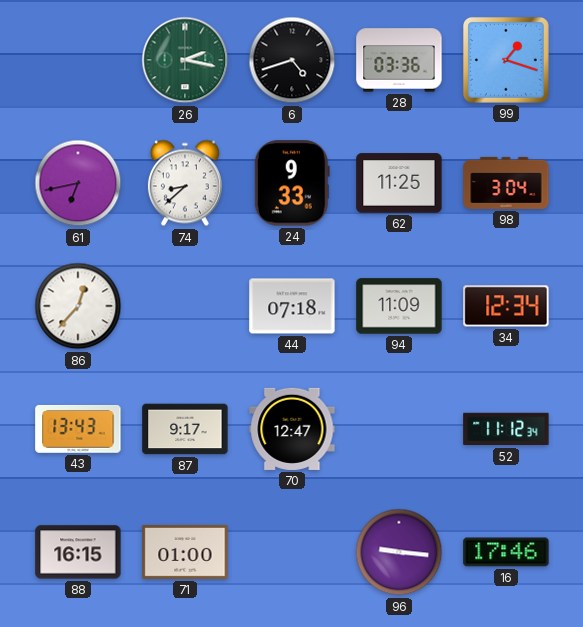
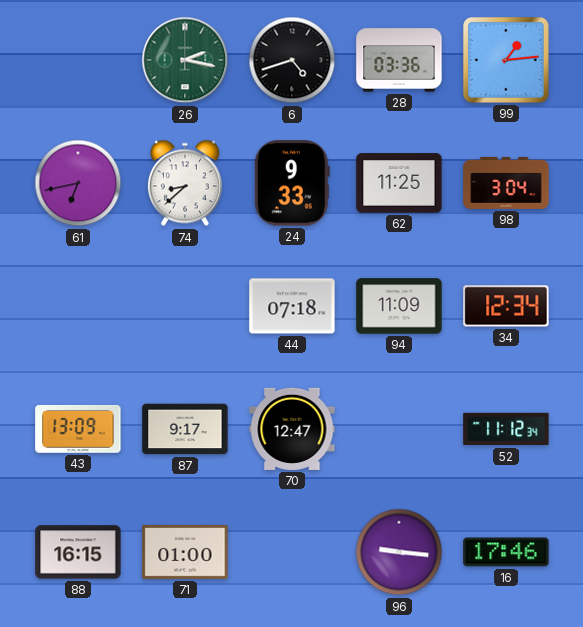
99: 1:18 -> 1:14 (506, 60)
86: 12:37 -> none (78, 306)
43: 13:43 -> 13:09 (78, 429)
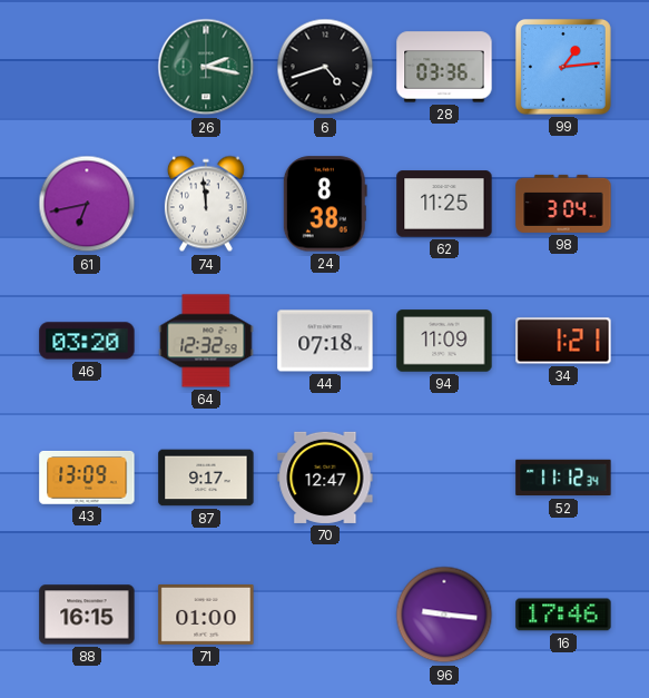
74: 8:38 -> 11:59 (206, 204)
24: 9:33 -> 8:38 (325, 204)
46: none -> 03:20 (87, 341)
64: none -> 12:32 (206, 341)
34: 12:34 -> 1:21 (563, 341)
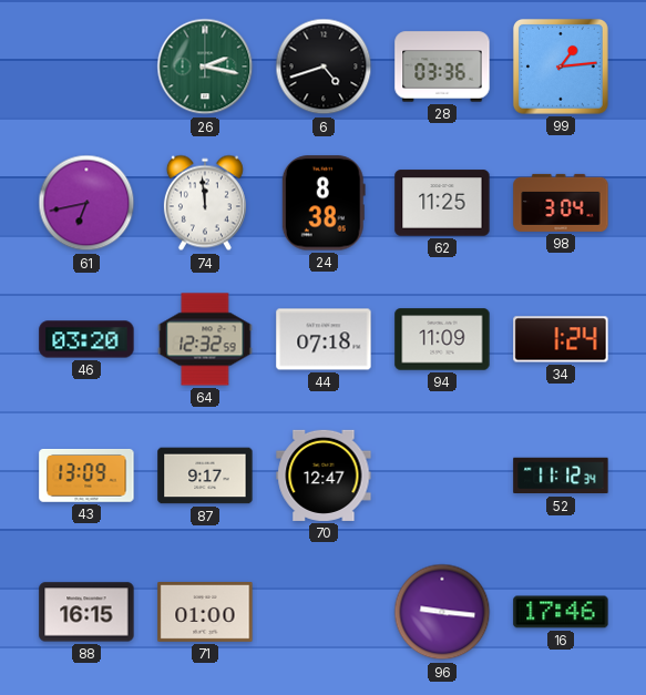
34: 1:21 -> 1:24 (561, 339)
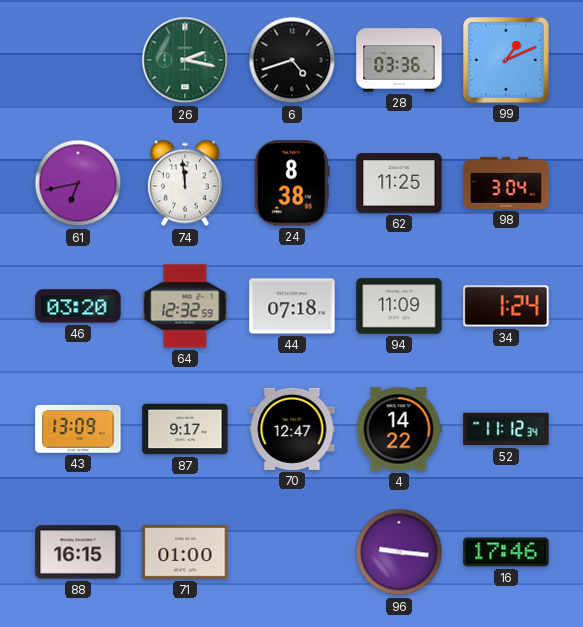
99: 1:14 -> 1:11 (506, 60)
4: none -> 14:22 (399, 429)
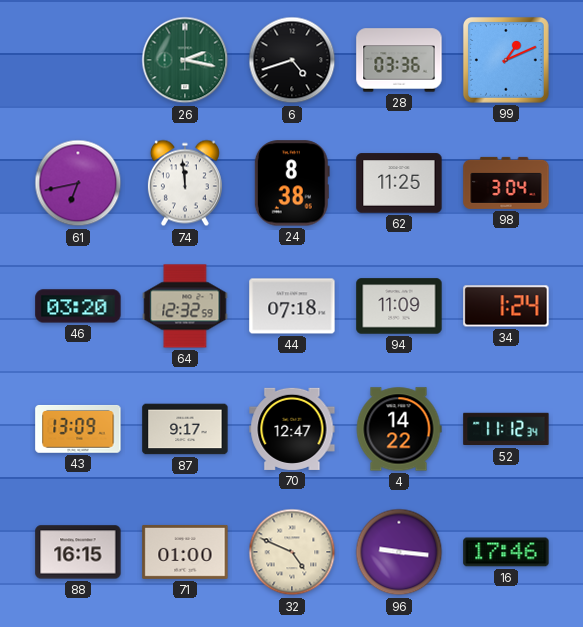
32: none -> 4:49 (292, 552)
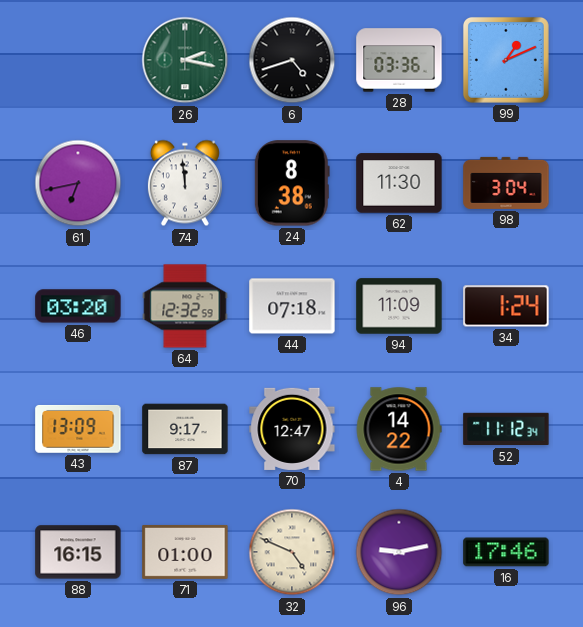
62: 11:25 -> 11:30 (399, 183)
96: 9:16 -> 9:13 (399, 552)
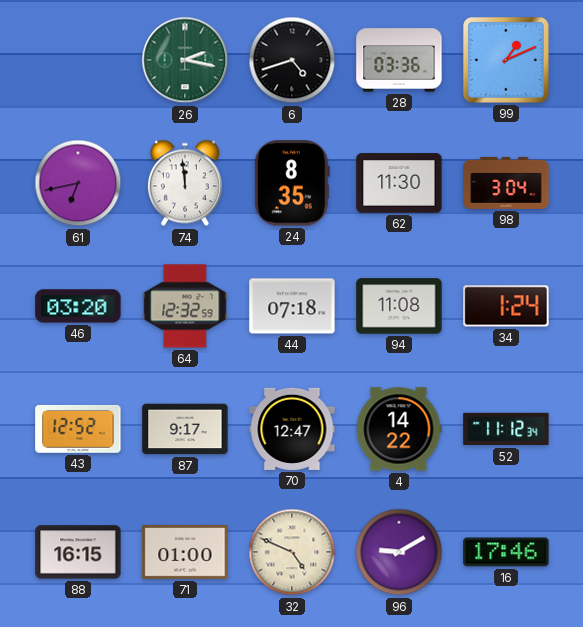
24: 8:38 -> 8:35 (292, 183)
94: 11:09 -> 11:08 (399, 306)
43: 13:09 -> 12:52 (78, 429)
96: 9:13 -> 9:10 (399, 552)
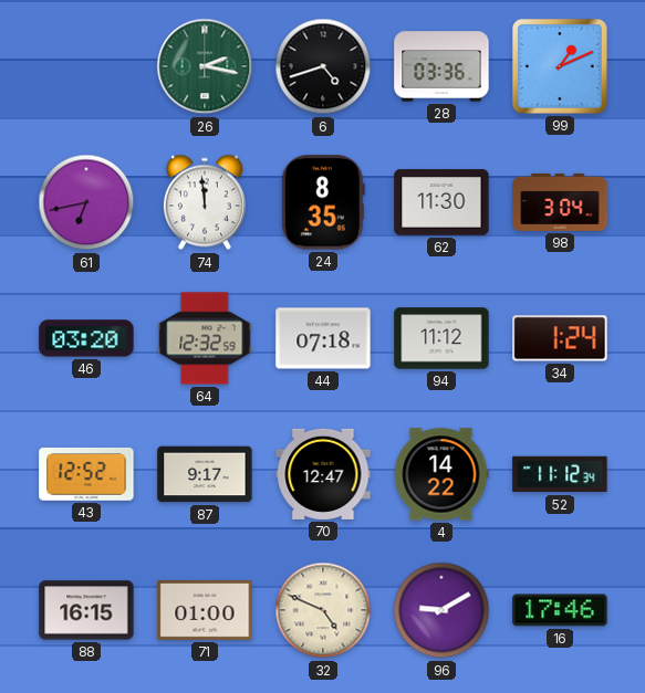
94: 11:08 -> 11:12 (441, 338)
